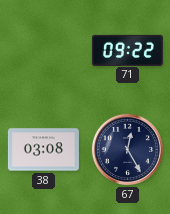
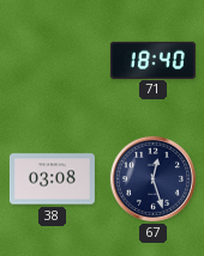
71: 09:22 -> 18:40 (152, 60)
67: 12:25 -> 12:27 (152, 178)
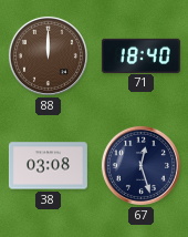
88: none -> 12:00 (48, 55)
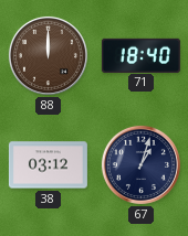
38: 03:08 -> 03:12 (48, 165)
67: 12:27 -> 1:03 (140, 164)
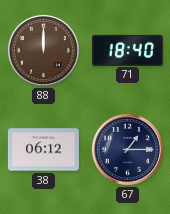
38: 03:12 -> 06:12 (43, 150)
67: 1:03 -> 1:15 (127, 149)
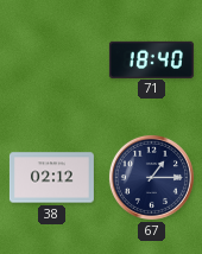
88: 12:00 -> none (43, 50)
38: 06:12 -> 02:12 (51, 178)
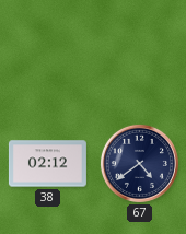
71: 18:40 -> none (151, 59)
67: 1:15 -> 4:39 (139, 163)
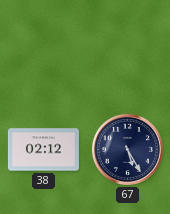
67: 4:39 -> 5:25 (127, 149)
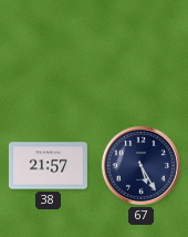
38: 02:12 -> 21:57 (48, 166)
